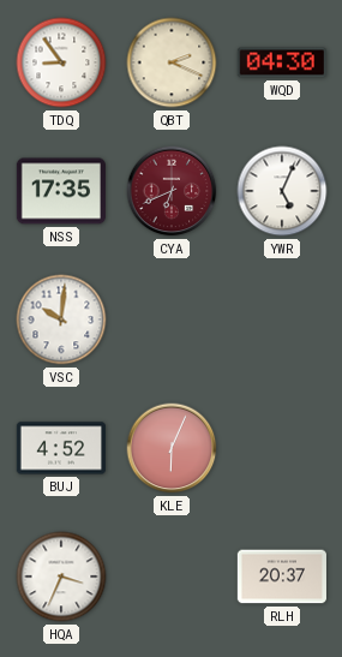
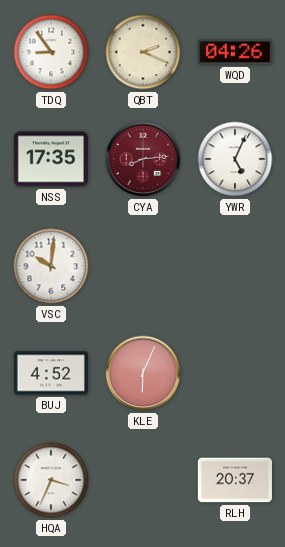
WQD: 04:30 -> 04:26 (235, 52)
CYA: 6:41 -> 8:14 (143, 159)
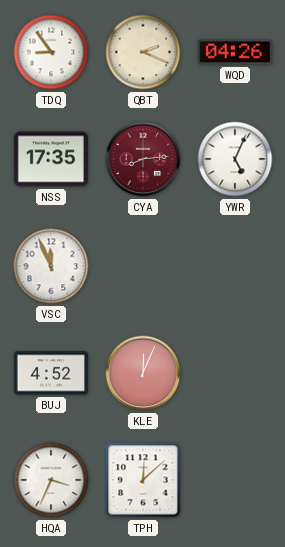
VSC: 10:01 -> 11:56 (51, 266)
KLE: 6:04 -> 12:04 (143, 373)
TPH: none -> 12:08 (143, 480)
RLH: 20:37 -> none (234, 480)
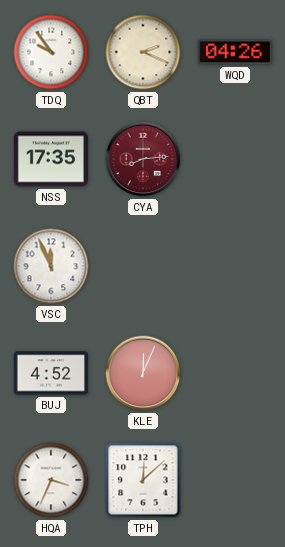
TDQ: 8:54 -> 9:54 (51, 52)
YWR: 5:04 -> none (235, 159)
